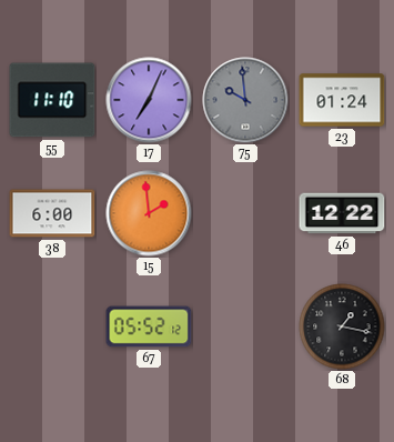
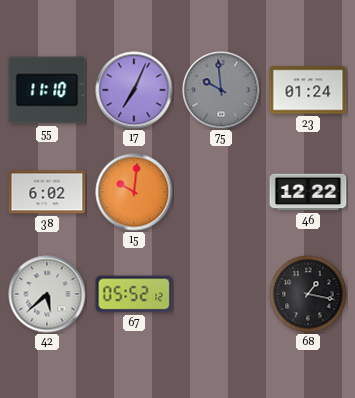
38: 6:00 -> 6:02 (47, 192)
15: 1:59 -> 10:01 (134, 192)
42: none -> 5:38 (47, 294)
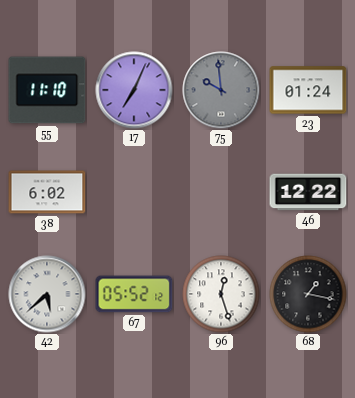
15: 10:01 -> none (134, 192)
96: none -> 12:27 (221, 294)
